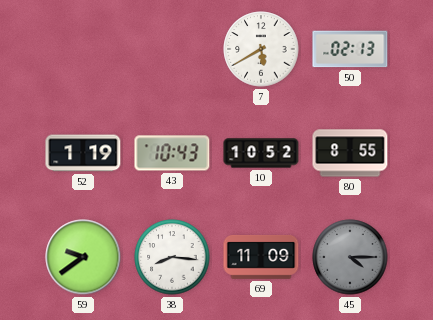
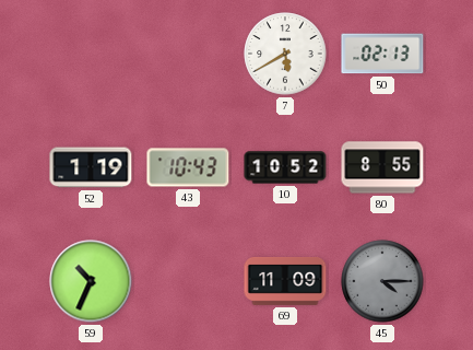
59: 9:39 -> 10:34 (91, 281)
38: 8:16 -> none (172, 257)
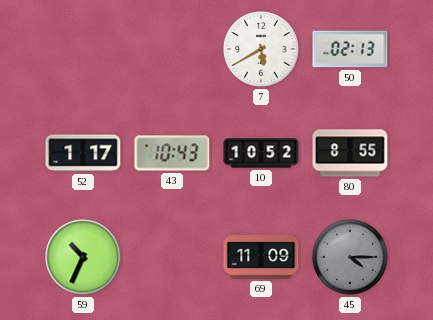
52: 1:19 -> 1:17 (83, 153)
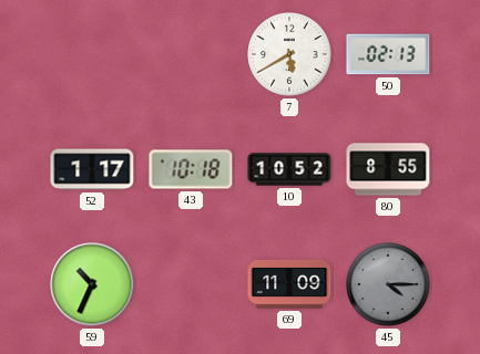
43: 10:43 -> 10:18 (191, 169)
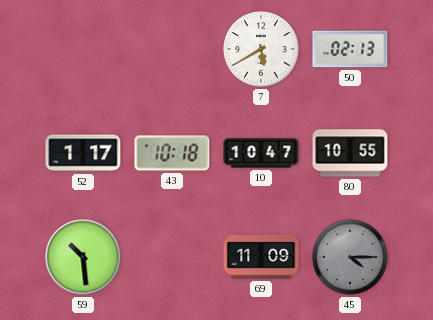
10: 10:52 -> 10:47 (261, 153)
80: 8:55 -> 10:55 (350, 153)
59: 10:34 -> 10:29 (83, 257)
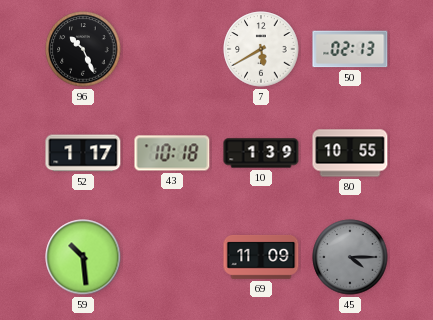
96: none -> 10:26 (83, 49)
10: 10:47 -> 1:39 (261, 153)
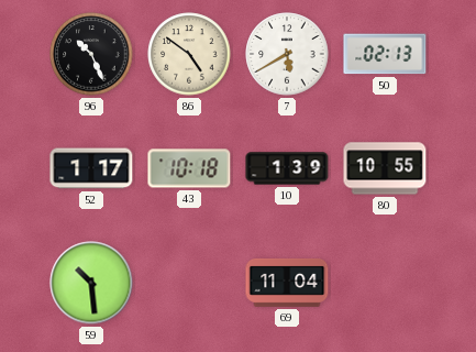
86: none -> 4:51 (189, 54)
69: 11:09 -> 11:04 (287, 283)
45: 4:15 -> none (350, 257)
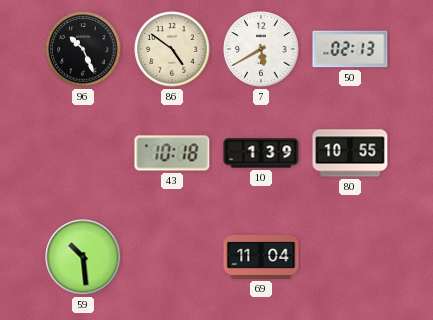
52: 1:17 -> none (91, 168)
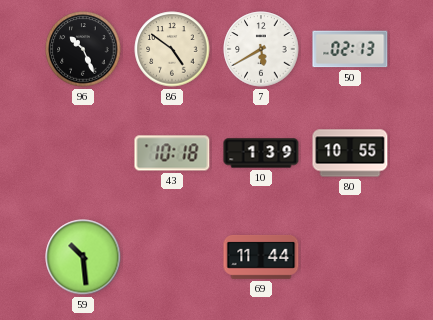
69: 11:04 -> 11:44 (261, 257)
